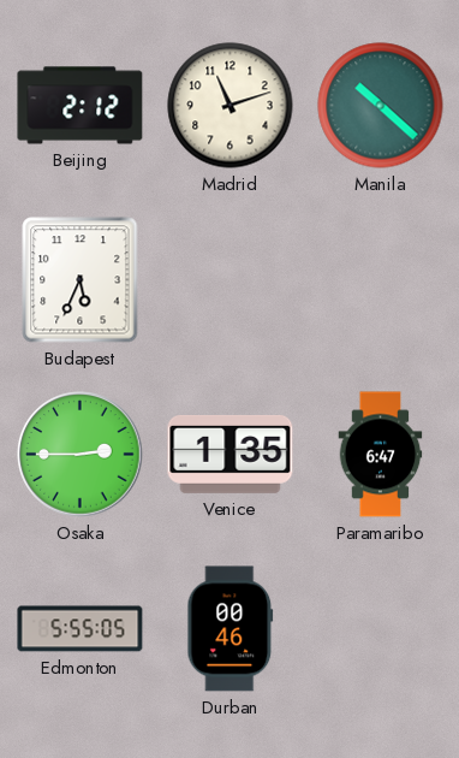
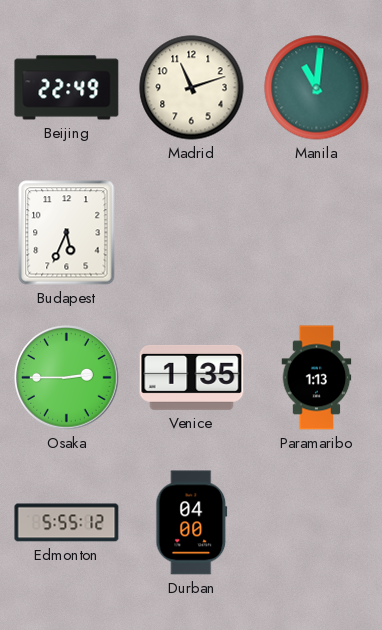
Beijing: 2:12 -> 22:49 (67, 88)
Manila: 10:22 -> 11:01 (317, 88)
Paramaribo: 6:47 -> 1:13 (317, 378)
Edmonton: 5:55:05 -> 5:55:12 (67, 523)
Durban: 00:46 -> 04:00 (192, 523)
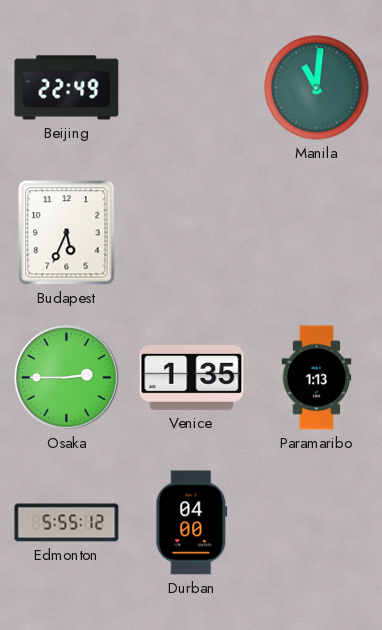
Madrid: 11:12 -> none (192, 88)
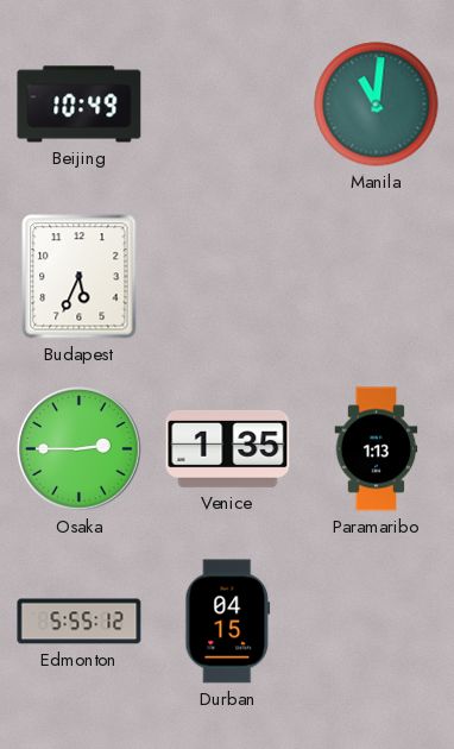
Beijing: 22:49 -> 10:49 (80, 105)
Durban: 04:00 -> 04:15 (228, 622)
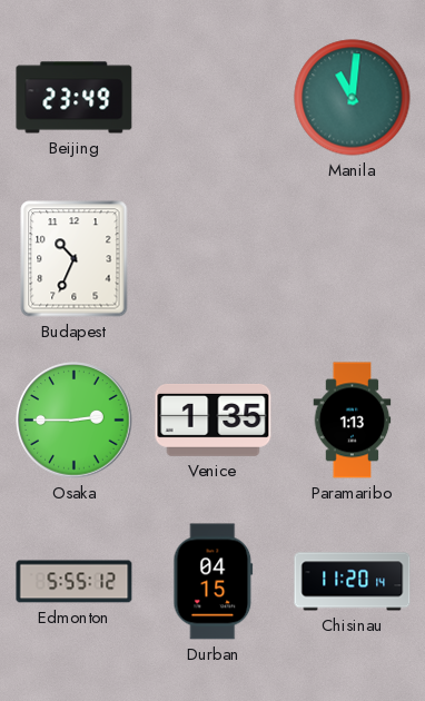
Beijing: 10:49 -> 23:49 (75, 98)
Budapest: 5:34 -> 10:34 (75, 259)
Chisinau: none -> 11:20 (353, 582)
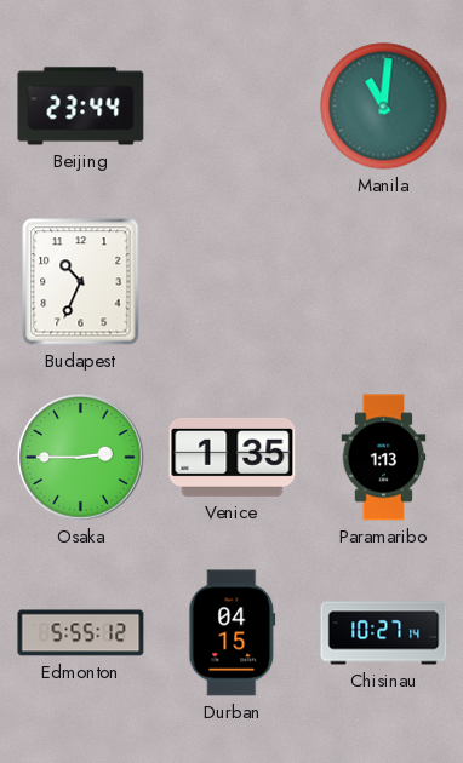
Beijing: 23:49 -> 23:44 (81, 107)
Chisinau: 11:20 -> 10:27 (384, 633)
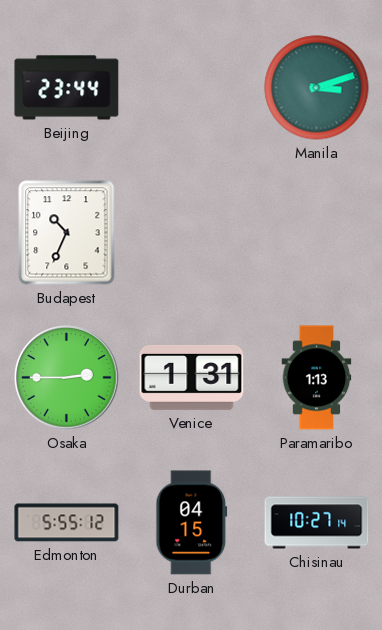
Manila: 11:01 -> 3:12 (317, 88)
Venice: 1:35 -> 1:31 (192, 377)
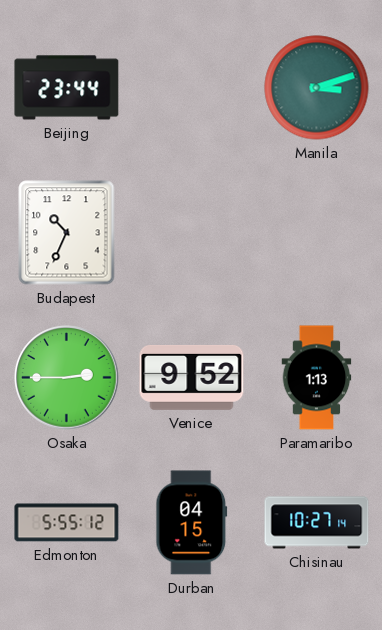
Venice: 1:31 -> 9:52 (192, 377)
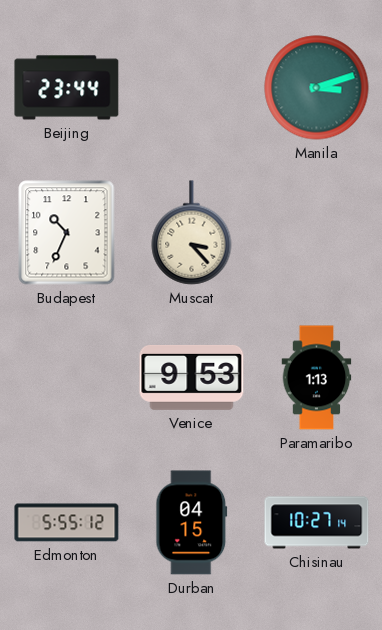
Muscat: none -> 3:23 (192, 233)
Osaka: 2:45 -> none (67, 378)
Venice: 9:52 -> 9:53 (192, 377)
